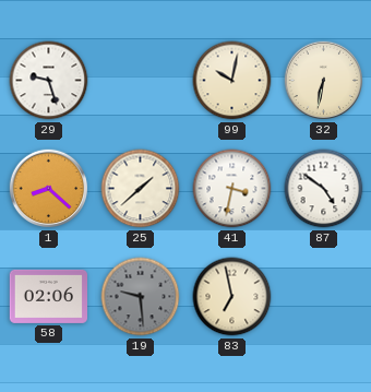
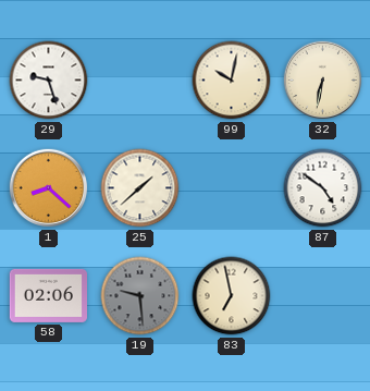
41: 3:32 -> none (232, 189)
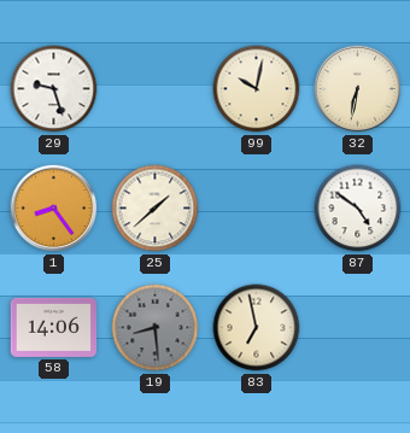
1: 8:22 -> 8:24 (54, 209)
58: 02:06 -> 14:06 (54, 327)
19: 9:29 -> 8:29 (156, 328)
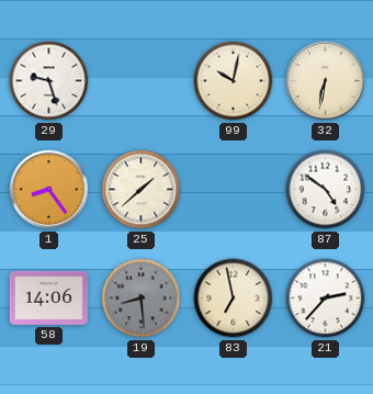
21: none -> 2:37 (326, 299)
